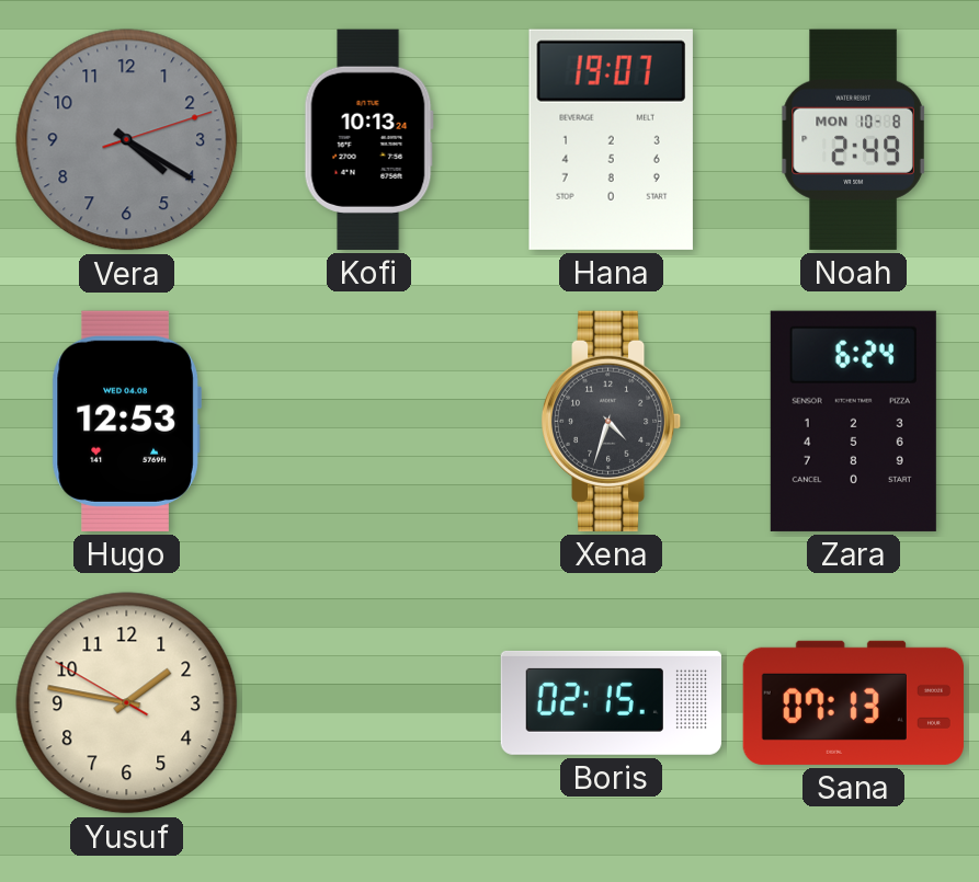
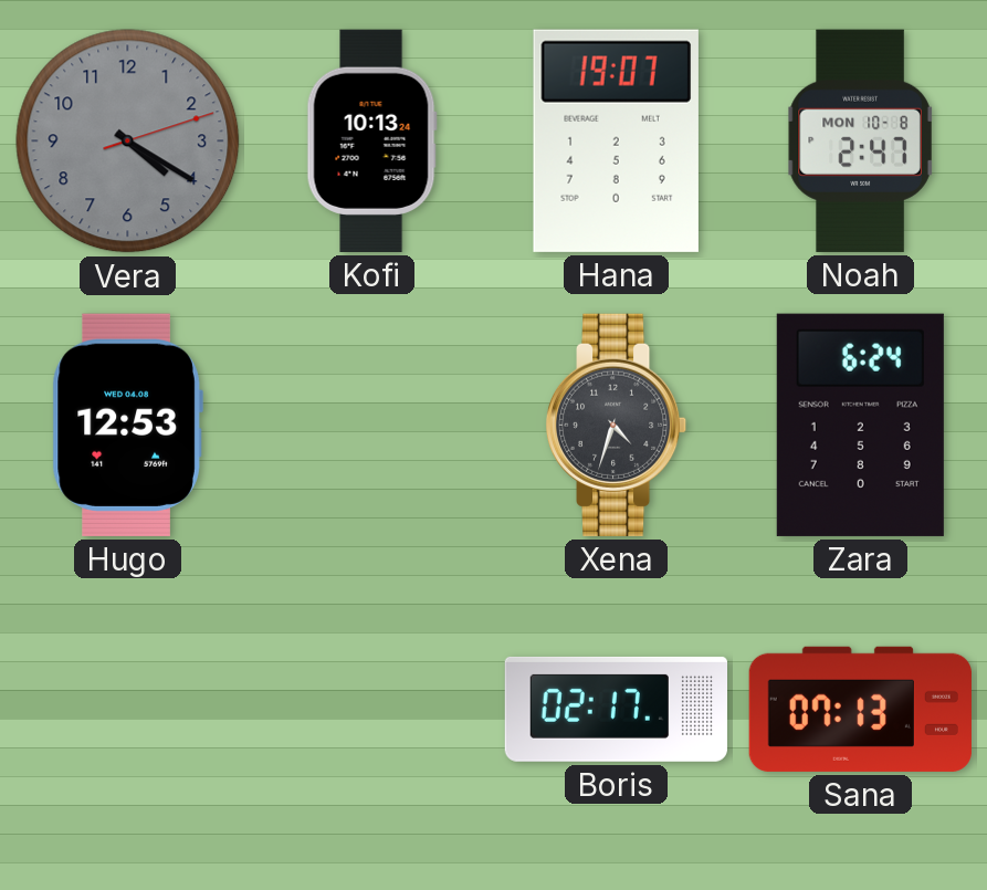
Noah: 2:49 -> 2:47 (861, 140)
Yusuf: 1:46 -> none (127, 703)
Boris: 02:15 -> 02:17 (616, 709)
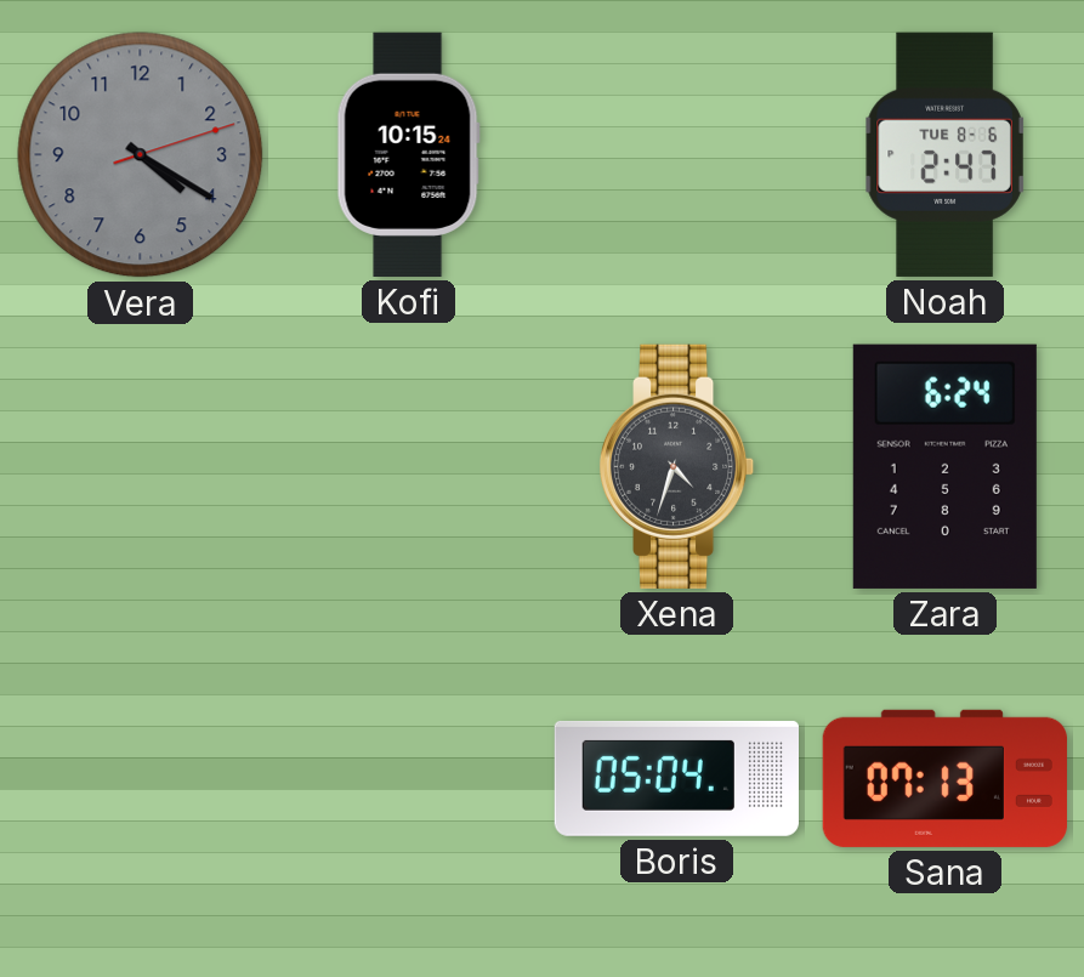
Kofi: 10:13 -> 10:15 (408, 154)
Hana: 19:07 -> none (616, 140)
Noah date: MON 10-8 -> TUE 8-6 (946, 154)
Hugo: 12:53 -> none (127, 425)
Boris: 02:17 -> 05:04 (676, 778)
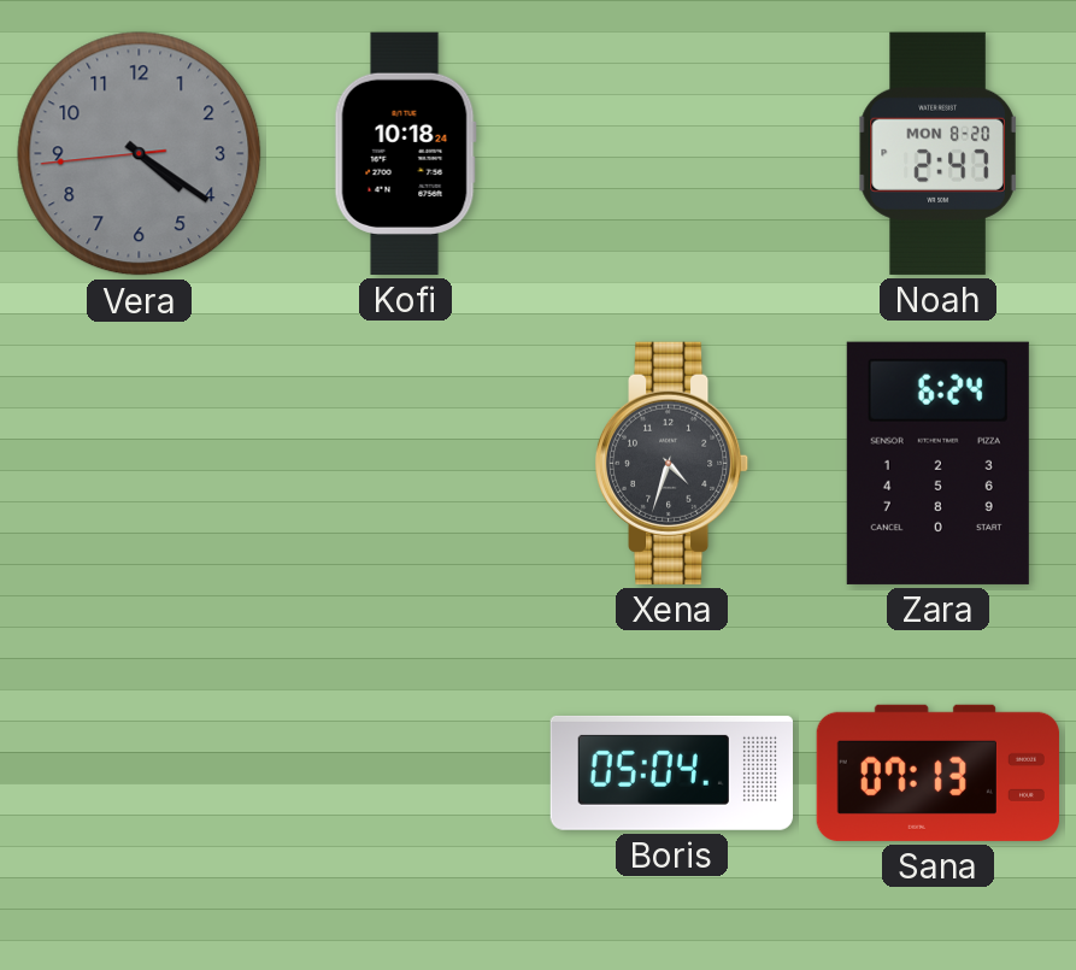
Vera: 4:20:12 -> 4:20:44 (140, 154)
Kofi: 10:15 -> 10:18 (405, 153)
Noah date: TUE 8-6 -> MON 8-20 (939, 153)
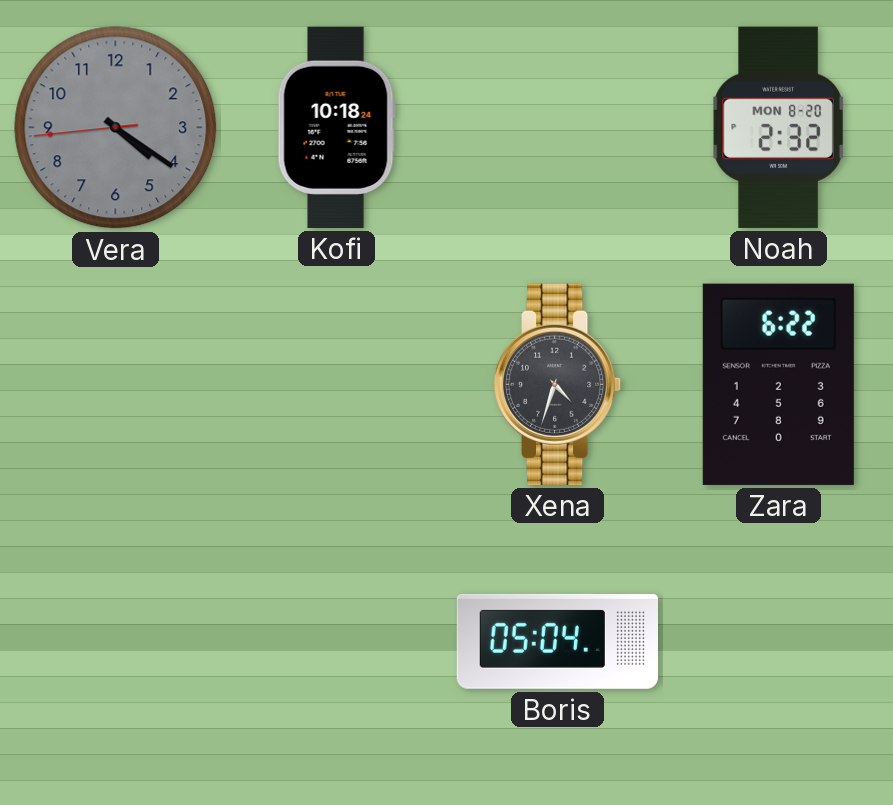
Noah: 2:47 -> 2:32 (779, 127)
Zara: 6:24 -> 6:22 (778, 384)
Sana: 07:13 -> none (937, 772)
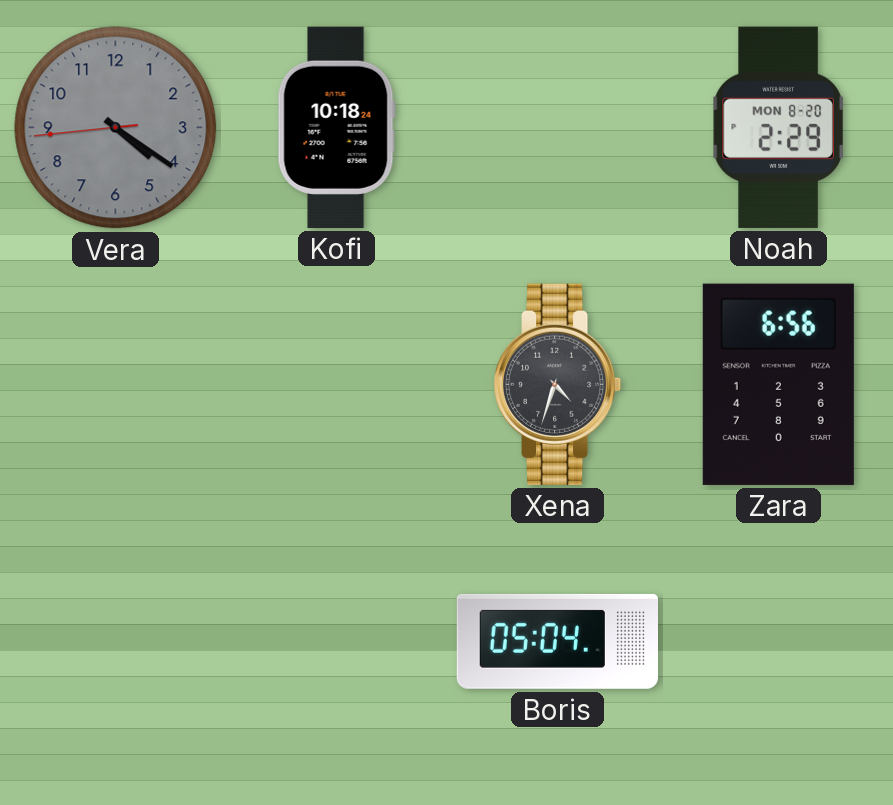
Noah: 2:32 -> 2:29 (779, 127)
Zara: 6:22 -> 6:56 (778, 384)
